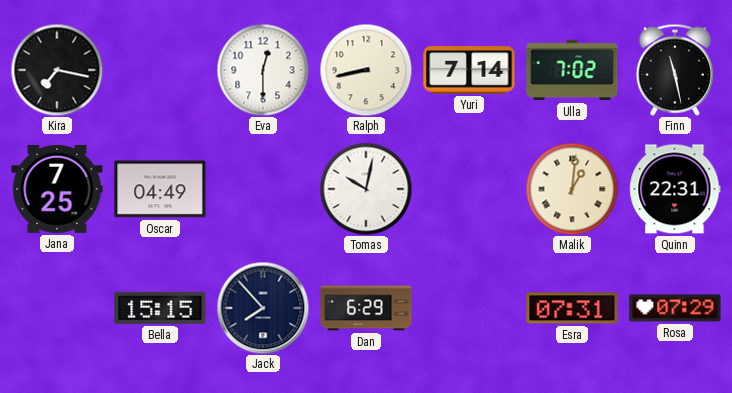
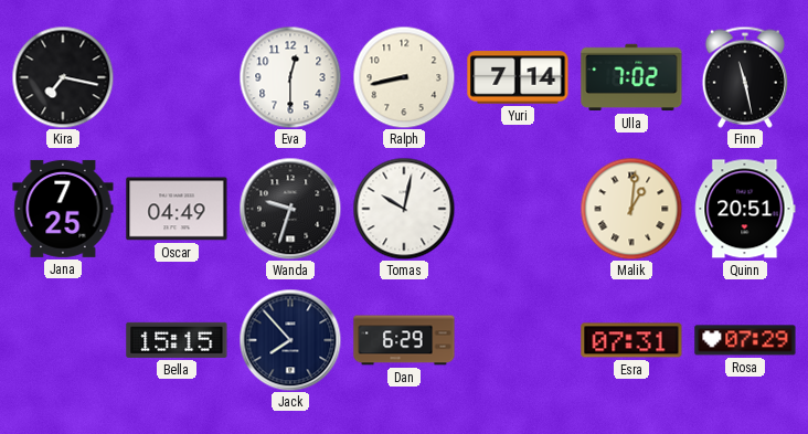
Wanda: none -> 9:33 (290, 209)
Quinn: 22:31 -> 20:51 (745, 209)
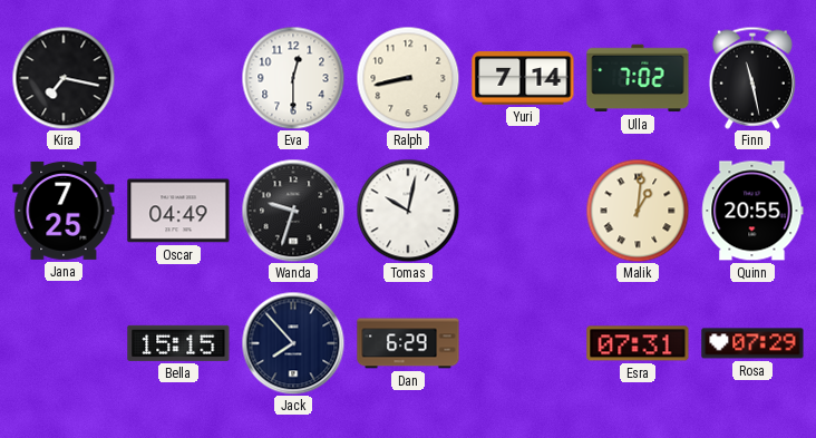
Quinn: 20:51 -> 20:55 (752, 211)
